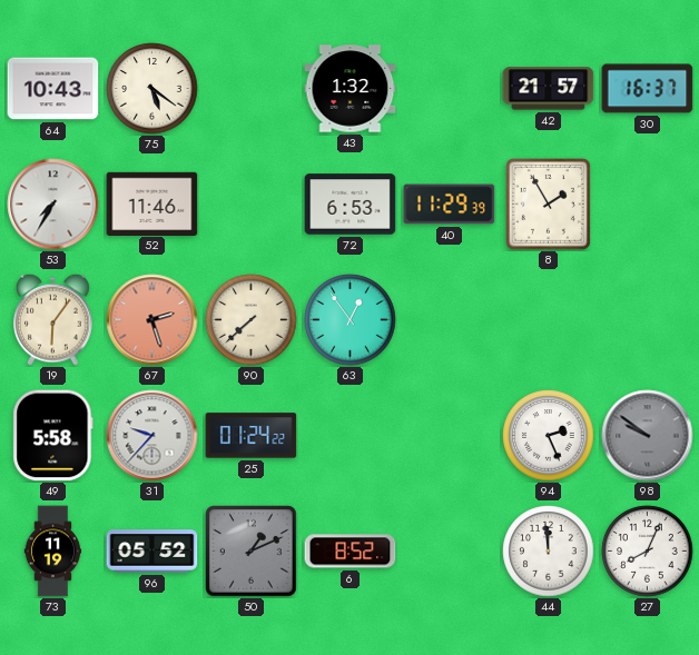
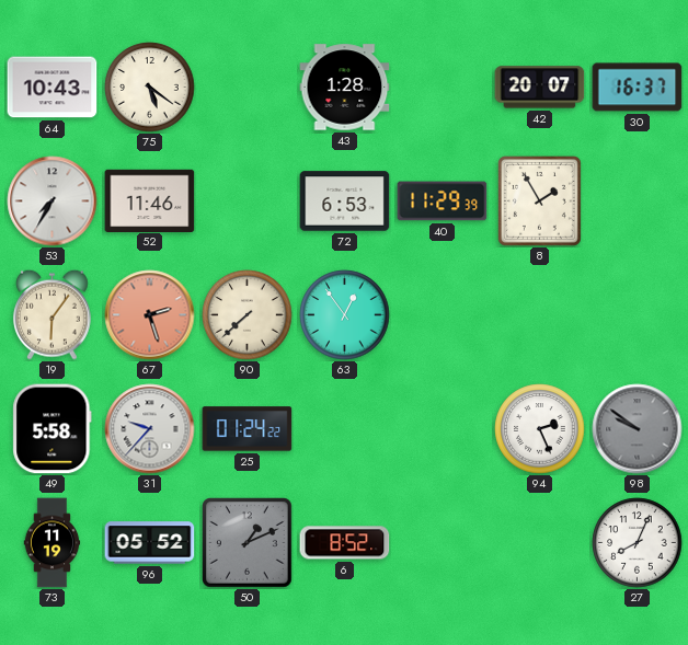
43: 1:32 -> 1:28 (345, 88)
42: 21:57 -> 20:07 (540, 88)
44: 11:59 -> none (549, 552)
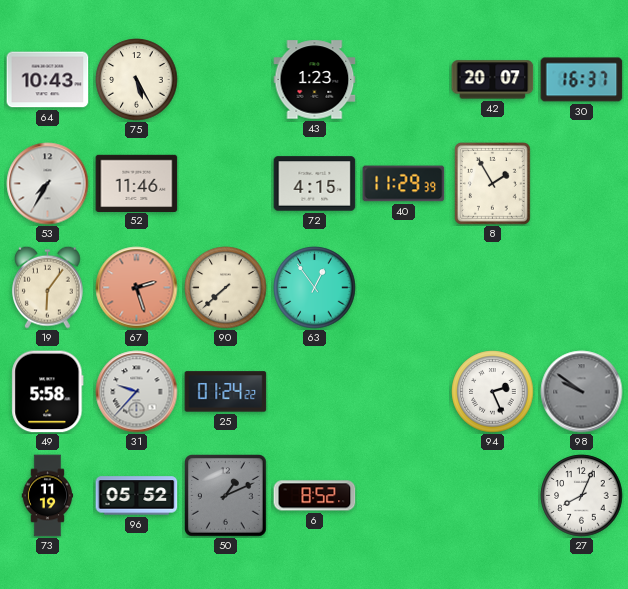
75: 5:21 -> 5:25 (137, 80)
43: 1:28 -> 1:23 (315, 80)
72: 6:53 -> 4:15 (315, 184)
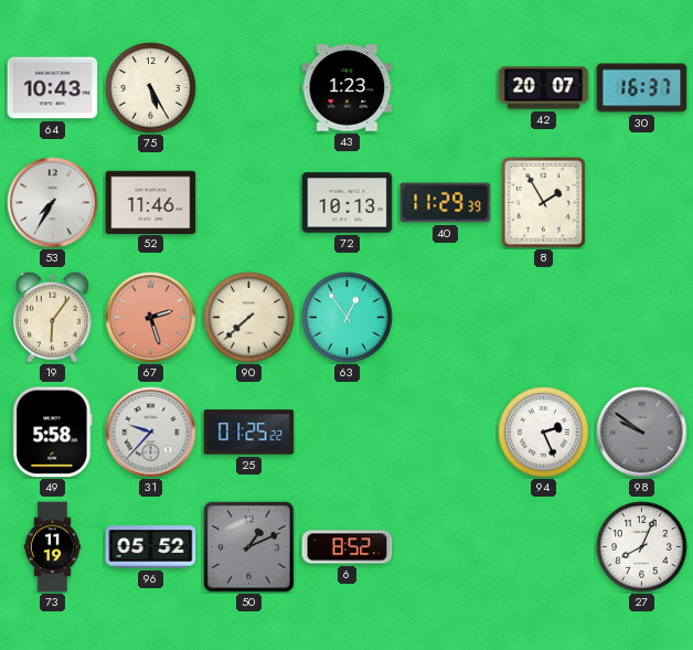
72: 4:15 -> 10:13 (348, 203)
25: 01:24 -> 01:25 (249, 433)
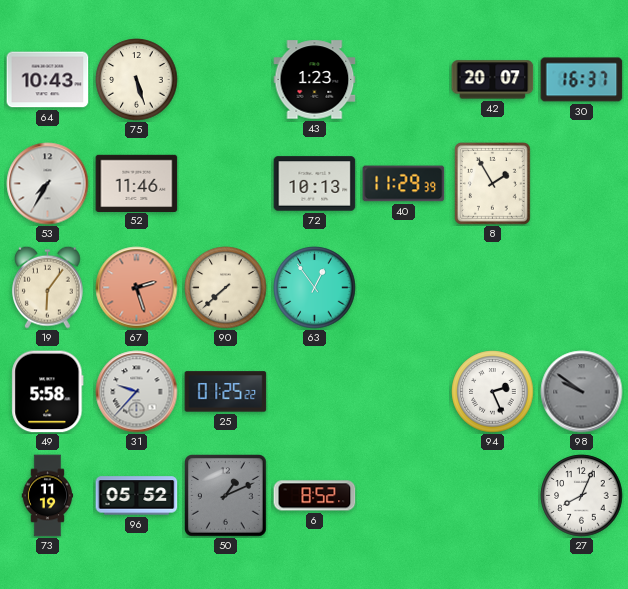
75: 5:25 -> 5:27 (137, 80)
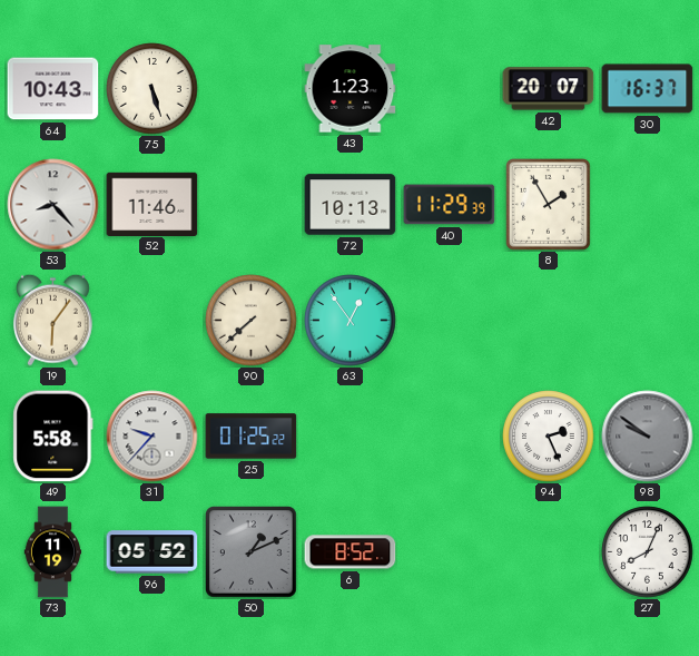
53: 7:35 -> 8:23 (53, 205)
67: 2:27 -> none (137, 288)
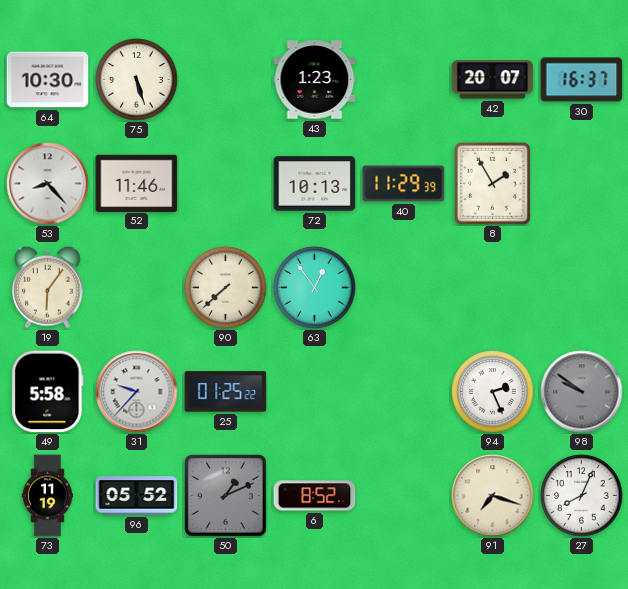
64: 10:43 -> 10:30 (48, 80)
91: none -> 7:18 (493, 496)
